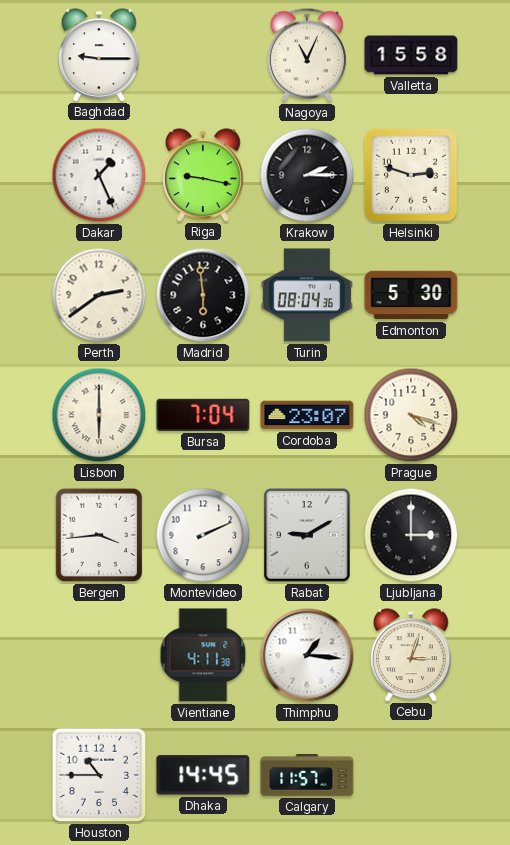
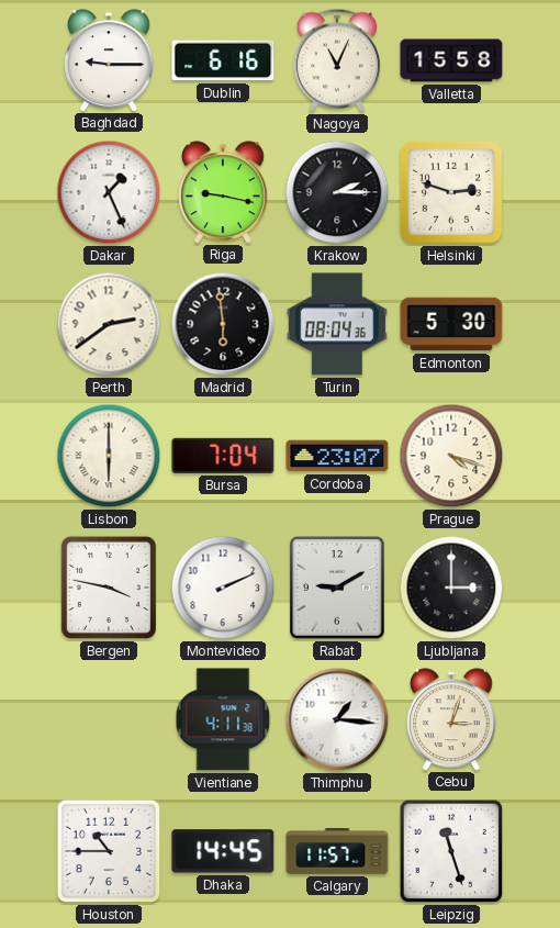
Dublin: none -> 6:16 (223, 60)
Bergen: 3:44 -> 3:47 (109, 588)
Leipzig: none -> 11:27 (451, 851)
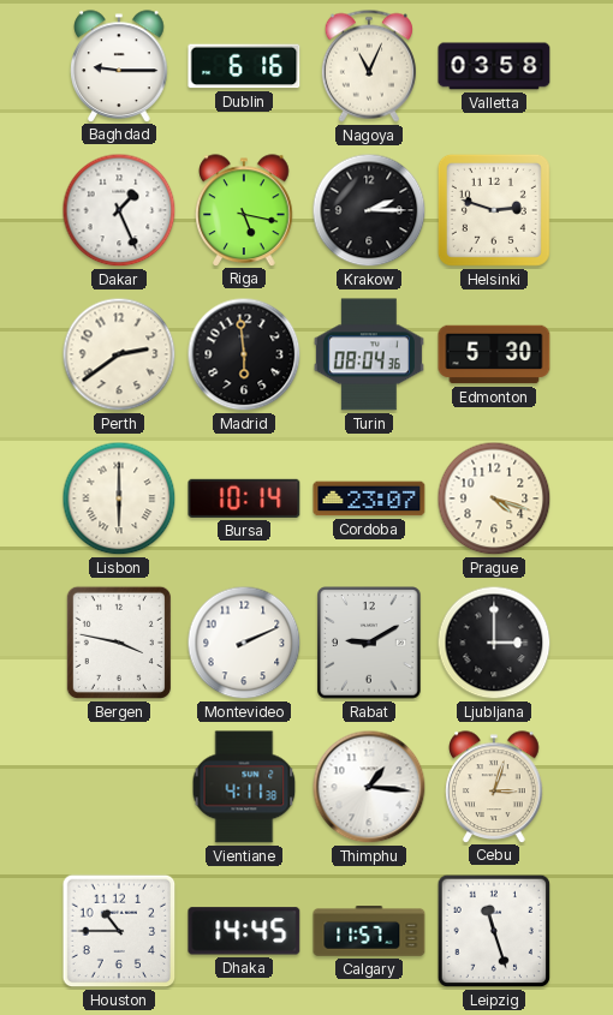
Valletta: 15:58 -> 03:58 (494, 66)
Riga: 9:17 -> 5:17 (244, 210)
Bursa: 7:04 -> 10:14 (244, 498)
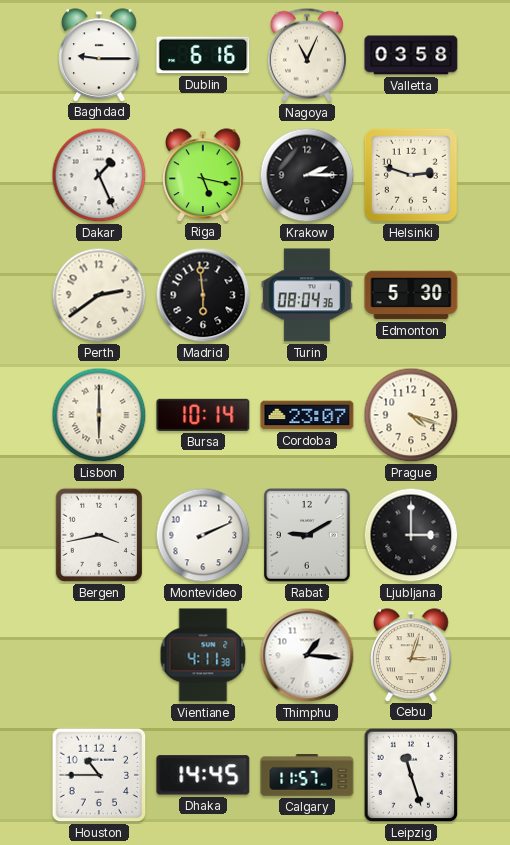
Bergen: 3:47 -> 3:43 (99, 535)
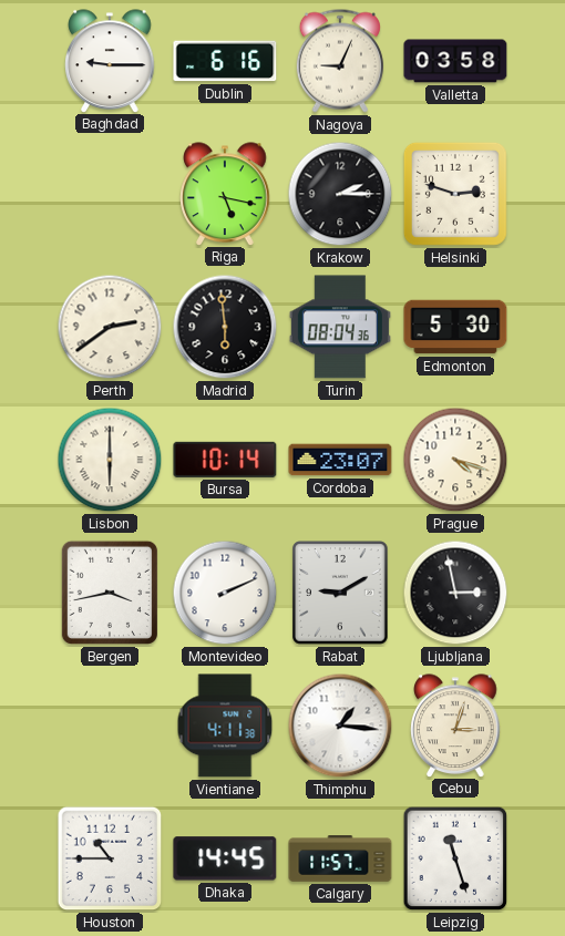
Nagoya: 11:04 -> 9:04 (340, 61)
Dakar: 1:26 -> none (99, 175)
Ljubljana: 3:00 -> 2:58 (455, 593)
